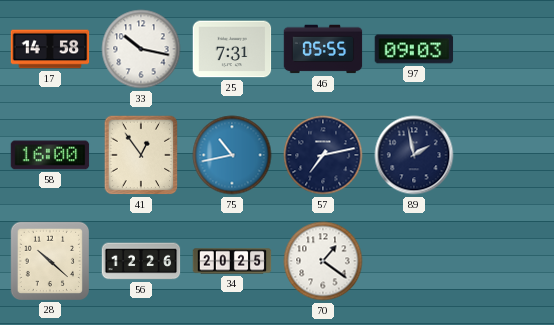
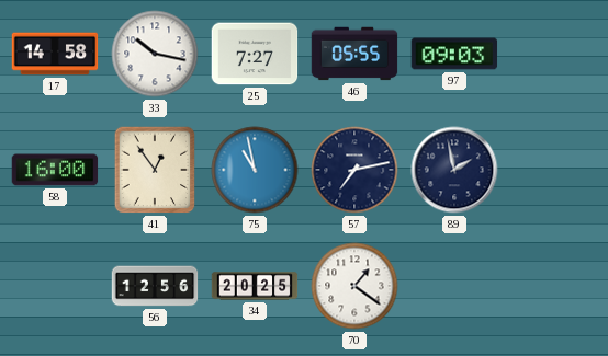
25: 7:31 -> 7:27 (255, 54)
75: 10:43 -> 10:58 (255, 170)
28: 10:22 -> none (49, 260)
56: 12:26 -> 12:56 (155, 286)
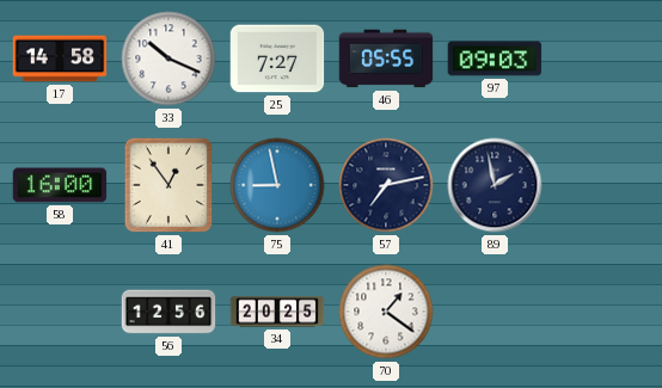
33: 10:17 -> 10:19 (168, 58)
75: 10:58 -> 8:58 (277, 185)
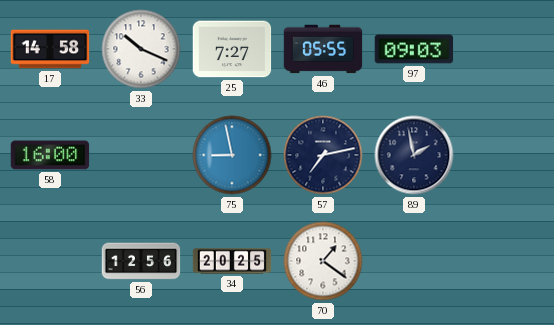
41: 12:54 -> none (168, 185)
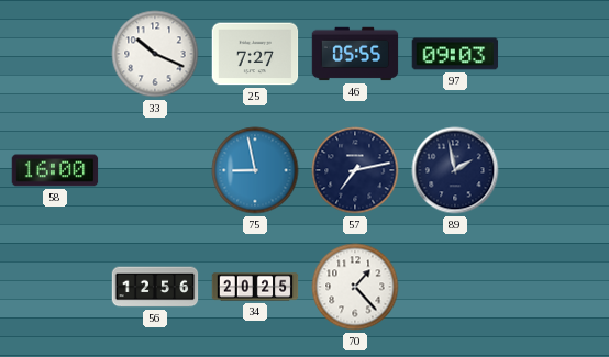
17: 14:58 -> none (50, 49)
70: 1:21 -> 1:23 (355, 287)
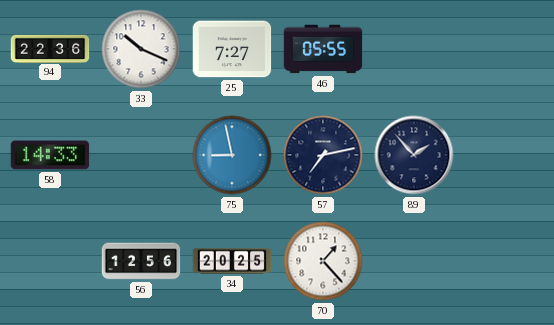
94: none -> 22:36 (50, 48)
97: 09:03 -> none (455, 54)
58: 16:00 -> 14:33 (50, 155)
89: 1:58 -> 1:53 (414, 155)
